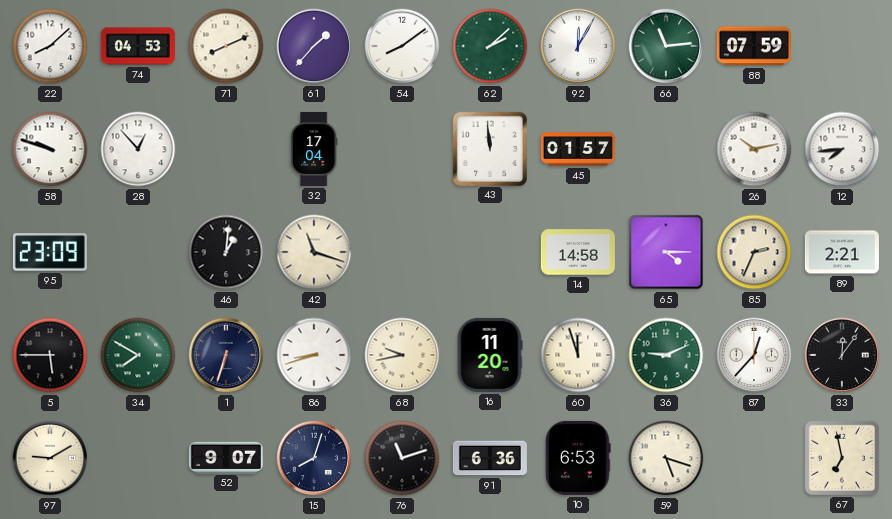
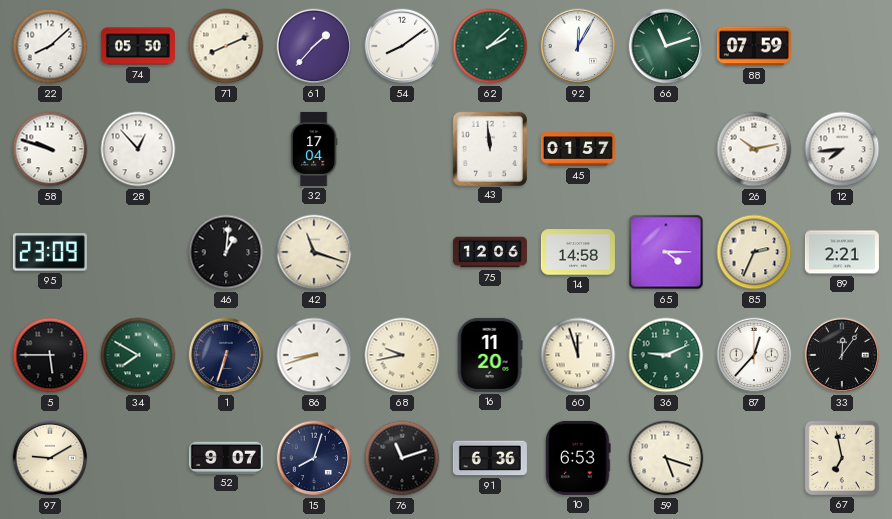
74: 04:53 -> 05:50 (138, 46)
66: 11:14 -> 11:12 (666, 46)
75: none -> 12:06 (490, 252)
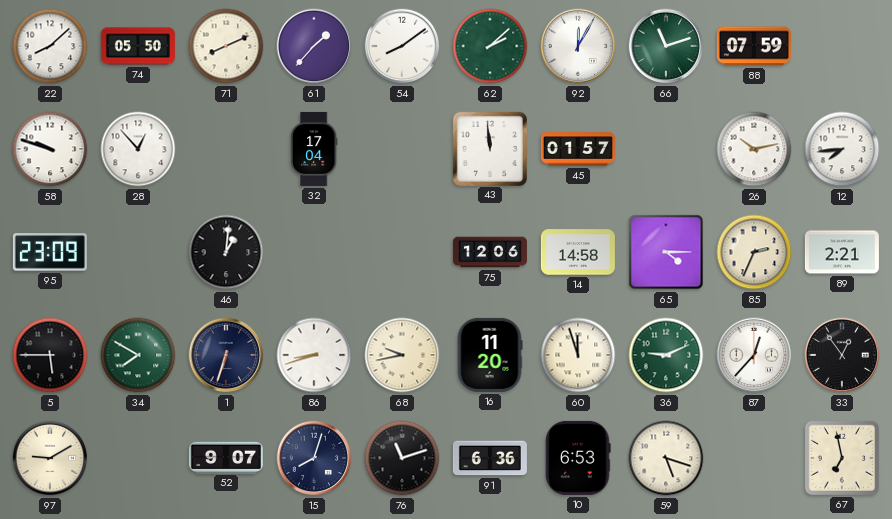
42: 11:18 -> none (314, 252)
33: 12:06 -> 12:54 (842, 355)
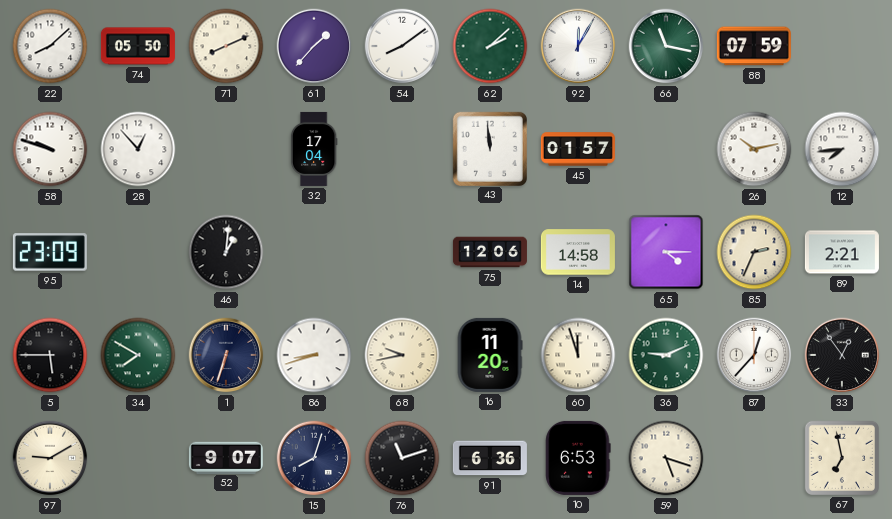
66: 11:12 -> 11:17 (666, 46)
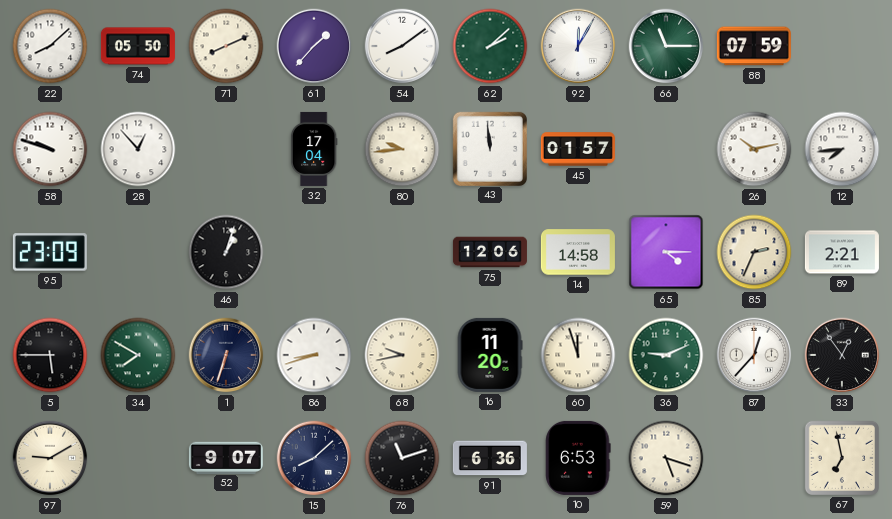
66: 11:17 -> 11:15 (666, 46)
80: none -> 9:44 (402, 149)
46: 1:01 -> 1:03 (226, 252)
15: 8:03 -> 8:08 (314, 458)
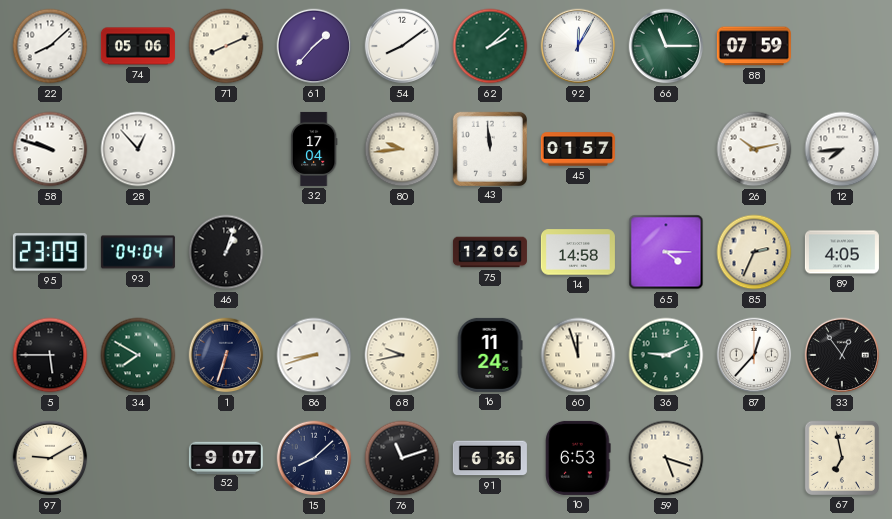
74: 05:50 -> 05:06 (138, 46)
93: none -> 04:04 (138, 252)
89: 2:21 -> 4:05 (842, 252)
16: 11:20 -> 11:24 (490, 355)
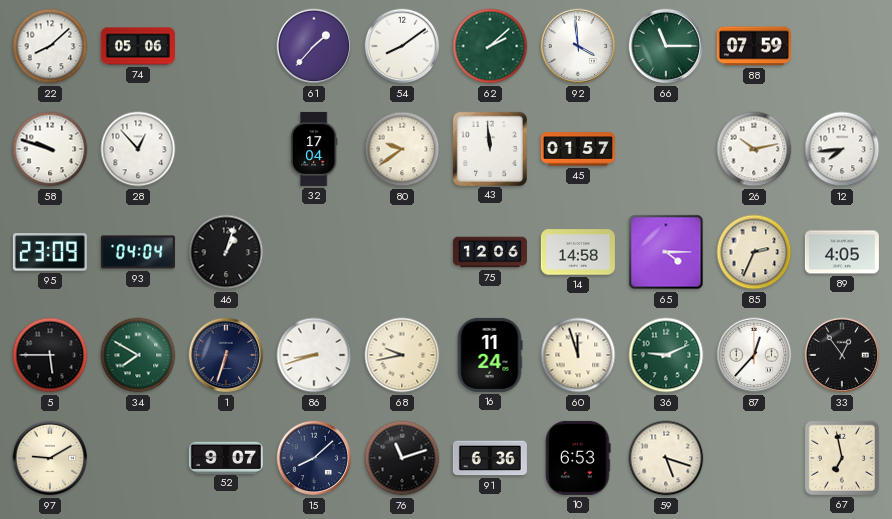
71: 8:11 -> none (226, 46)
92: 12:05 -> 3:59 (578, 46)
80: 9:44 -> 9:39 (402, 149)
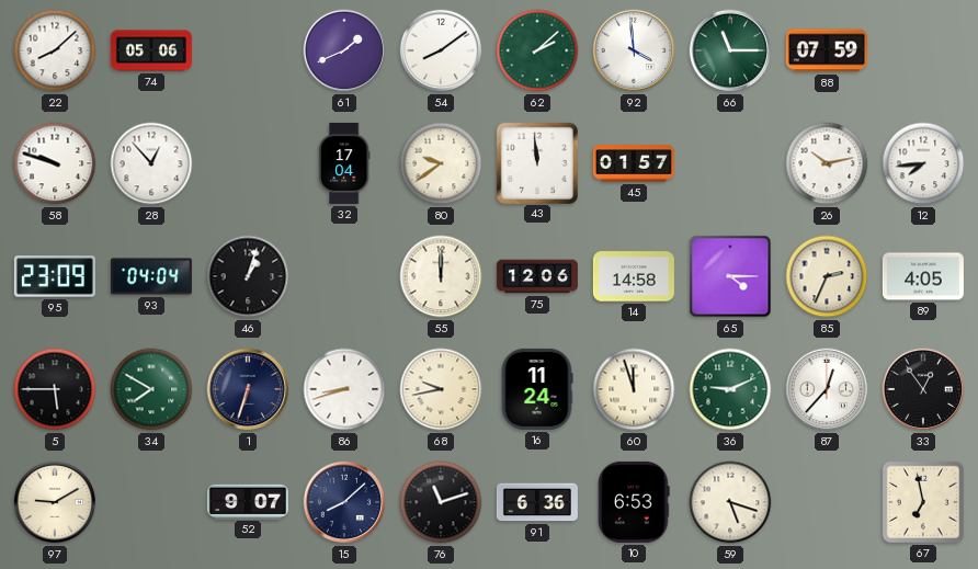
61: 1:37 -> 1:41 (344, 50)
55: none -> 12:00 (441, 276)
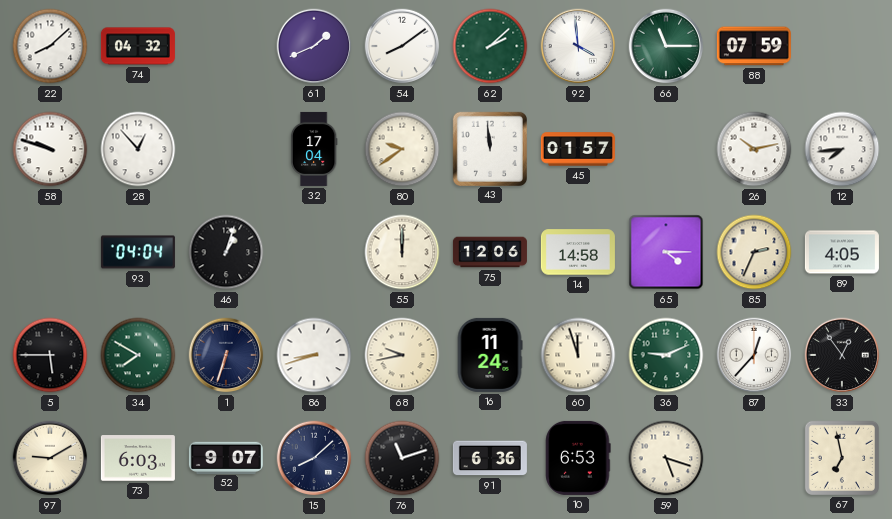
74: 05:06 -> 04:32 (138, 46)
95: 23:09 -> none (55, 276)
73: none -> 6:03 (138, 458)
